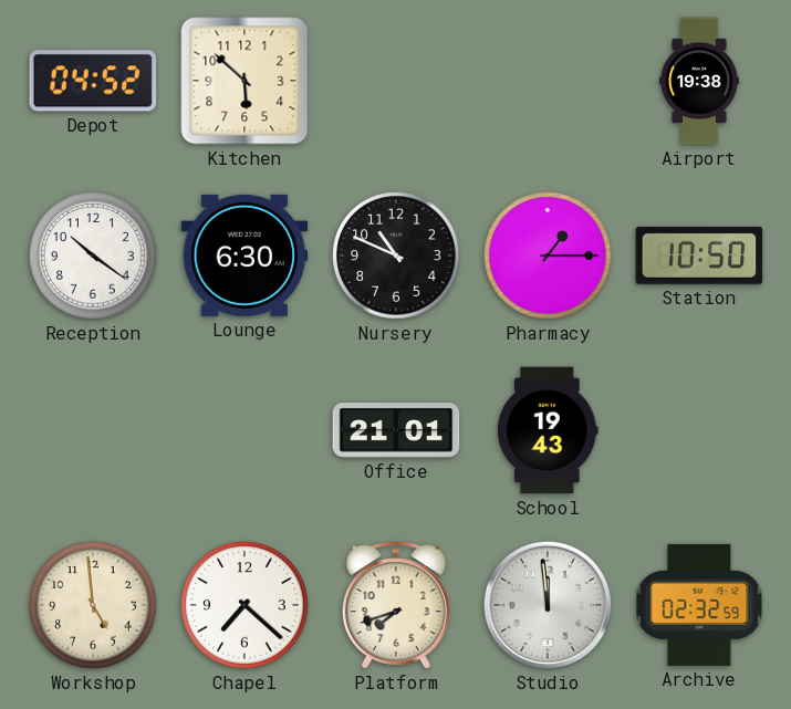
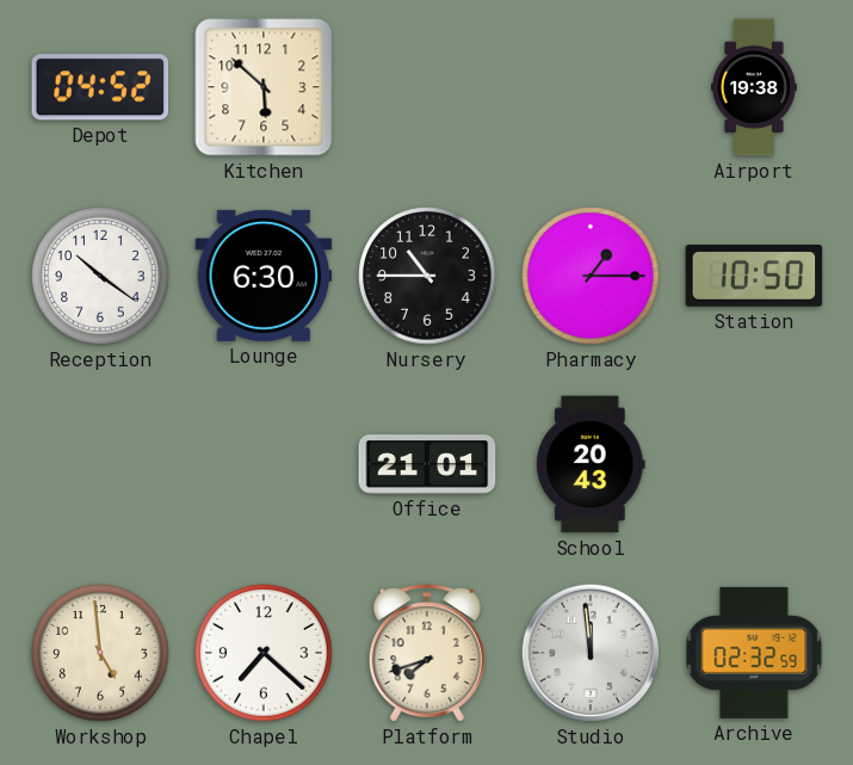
Nursery: 10:49 -> 10:45 (427, 276)
School: 19:43 -> 20:43 (591, 464)
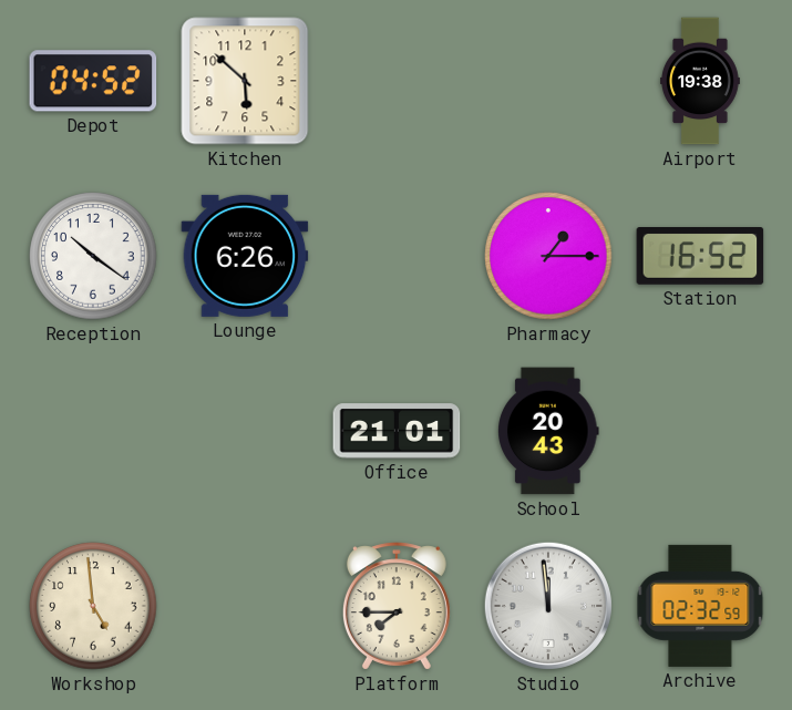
Lounge: 6:30 -> 6:26 (245, 256)
Nursery: 10:45 -> none (427, 276)
Station: 10:50 -> 16:52 (700, 257)
Chapel: 7:22 -> none (264, 653)
Platform: 7:42 -> 7:45 (397, 606)
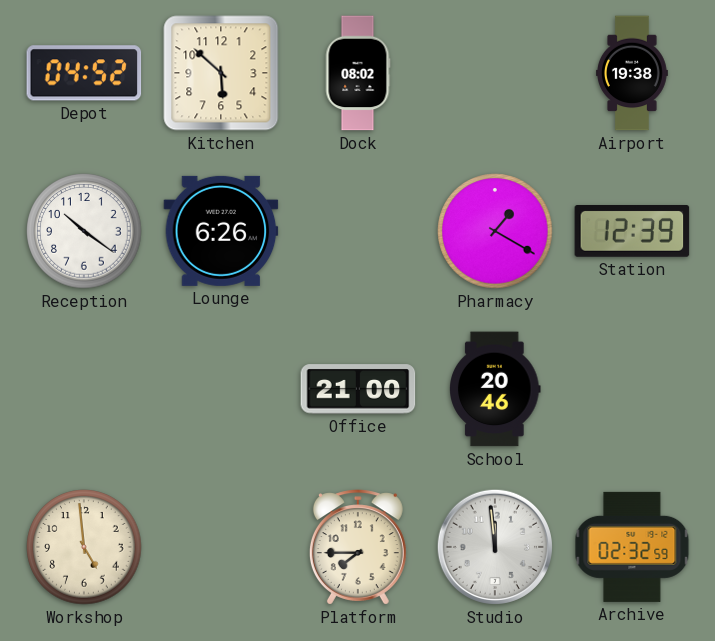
Dock: none -> 08:02 (358, 73)
Pharmacy: 1:15 -> 1:20 (495, 231)
Station: 16:52 -> 12:39 (632, 232)
Office: 21:01 -> 21:00 (358, 389)
School: 20:43 -> 20:46 (495, 389)
